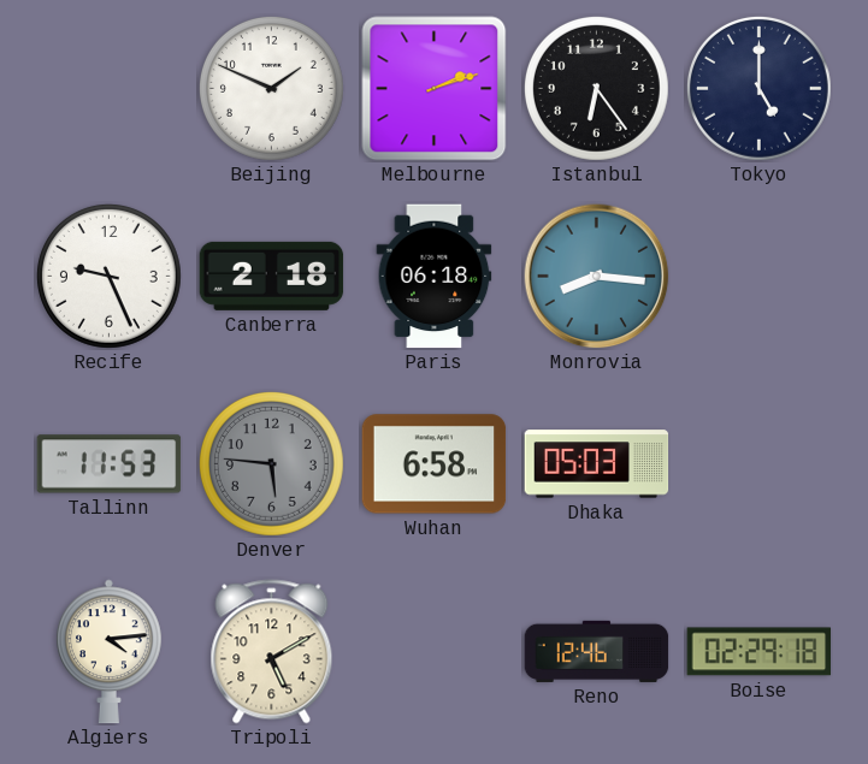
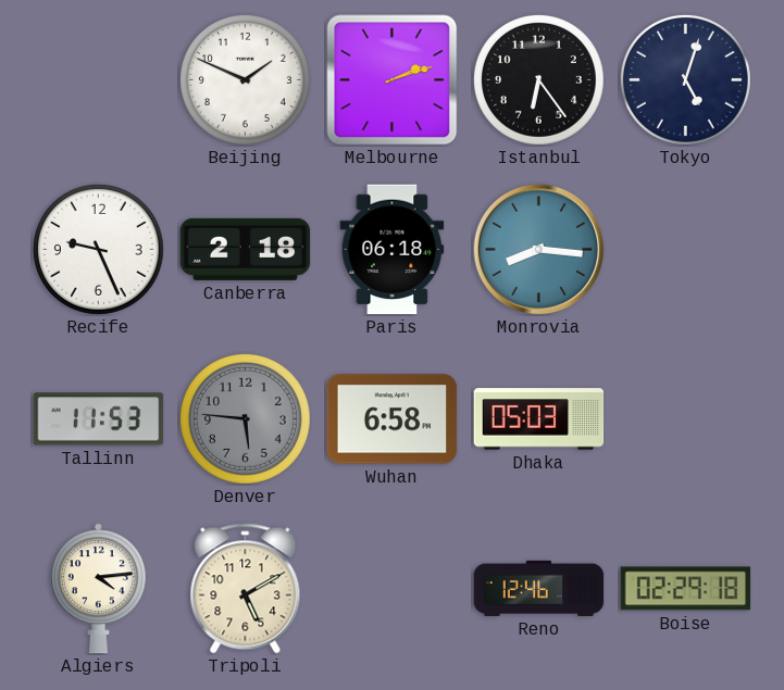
Tokyo: 5:00 -> 5:03 (685, 79)
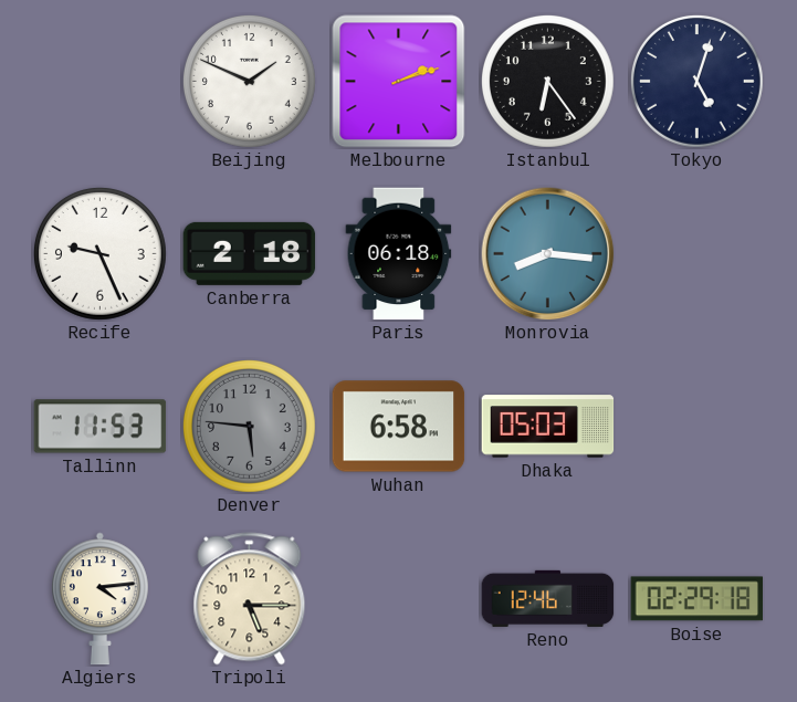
Tripoli: 5:10 -> 5:15 (250, 599)
